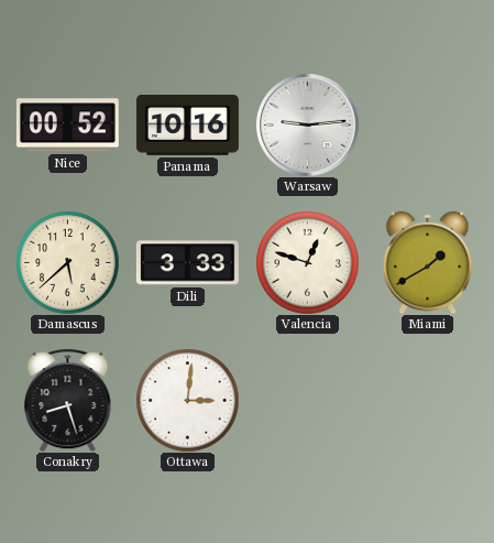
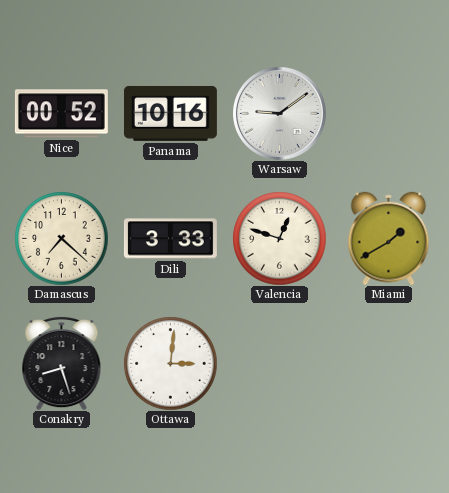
Warsaw: 9:14 -> 9:09 (280, 114)
Damascus: 5:38 -> 7:22 (61, 238)
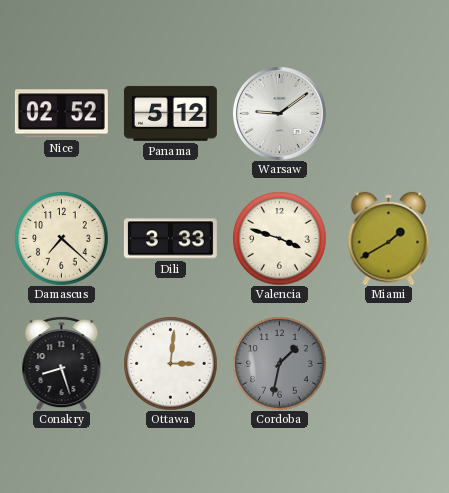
Nice: 00:52 -> 02:52 (61, 114)
Panama: 10:16 -> 5:12 (170, 113)
Valencia: 12:48 -> 3:48 (279, 238)
Cordoba: none -> 1:32 (279, 363)
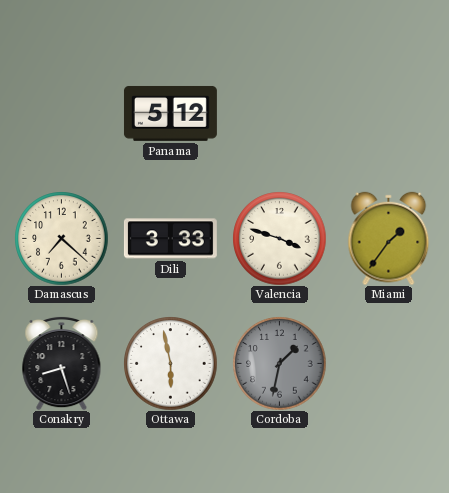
Nice: 02:52 -> none (61, 114)
Warsaw: 9:09 -> none (280, 114)
Miami: 1:40 -> 1:36 (389, 238)
Ottawa: 3:01 -> 5:58 (170, 363)
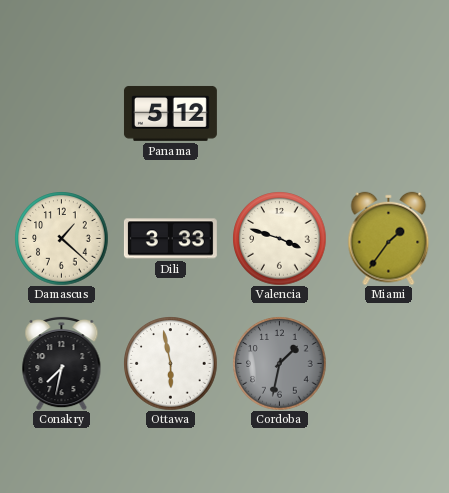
Damascus: 7:22 -> 1:22 (61, 238)
Conakry: 8:27 -> 7:32 (62, 363)
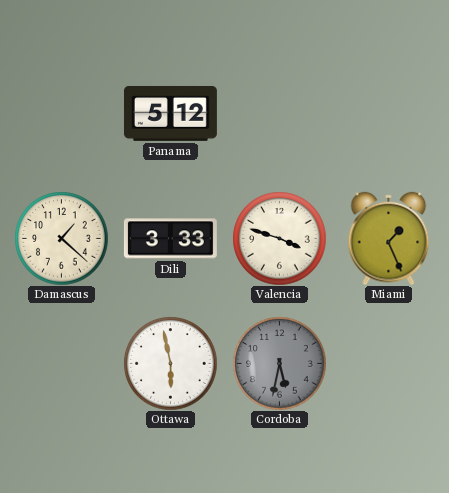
Miami: 1:36 -> 1:26 (389, 238)
Conakry: 7:32 -> none (62, 363)
Cordoba: 1:32 -> 5:32 (279, 363)
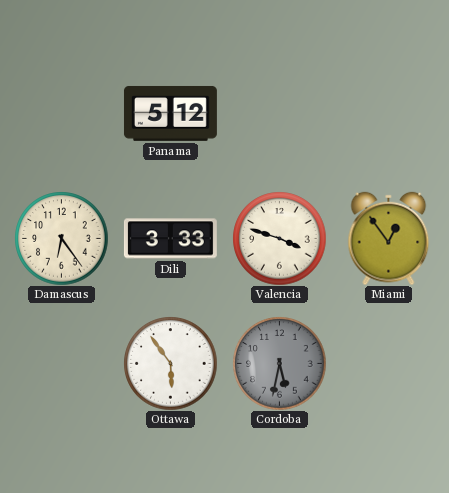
Damascus: 1:22 -> 6:24 (61, 238)
Miami: 1:26 -> 12:54 (389, 238)
Ottawa: 5:58 -> 5:54 (170, 363)
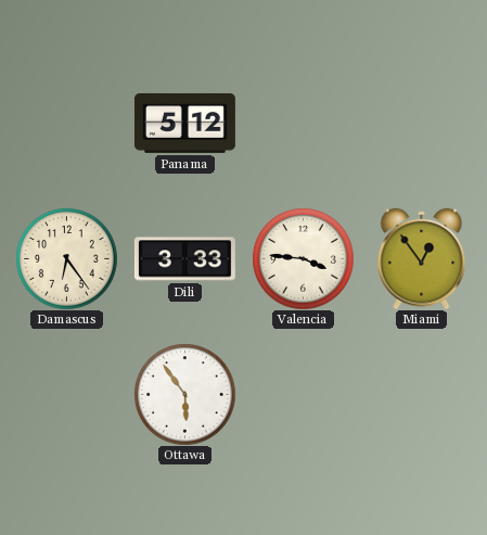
Valencia: 3:48 -> 3:46 (303, 258)
Cordoba: 5:32 -> none (279, 363)
